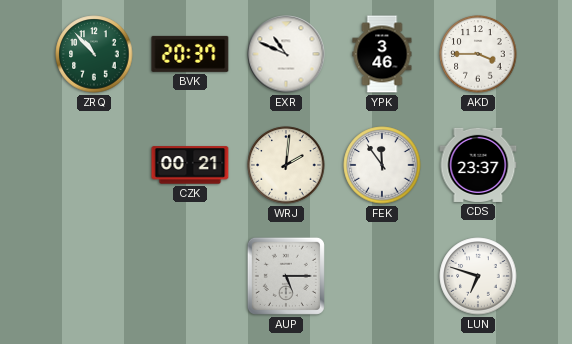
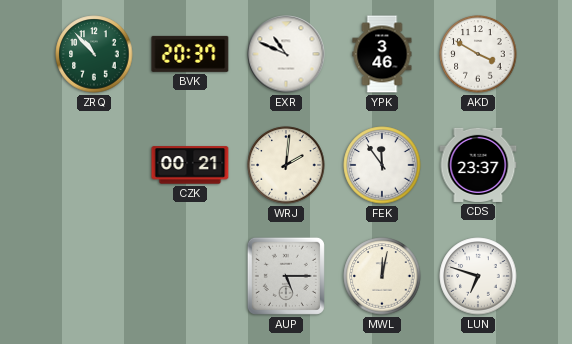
AKD: 3:45 -> 3:50 (478, 54)
MWL: none -> 12:02 (382, 276)
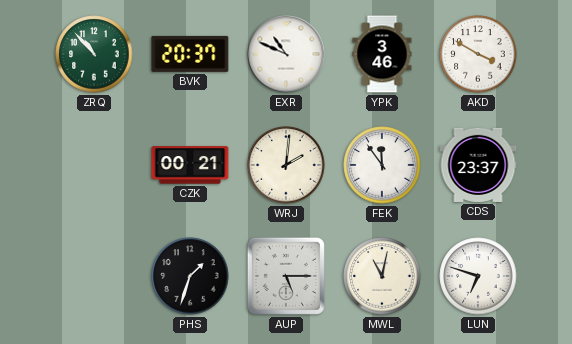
PHS: none -> 1:33 (190, 276)
MWL: 12:02 -> 11:02 (382, 276)
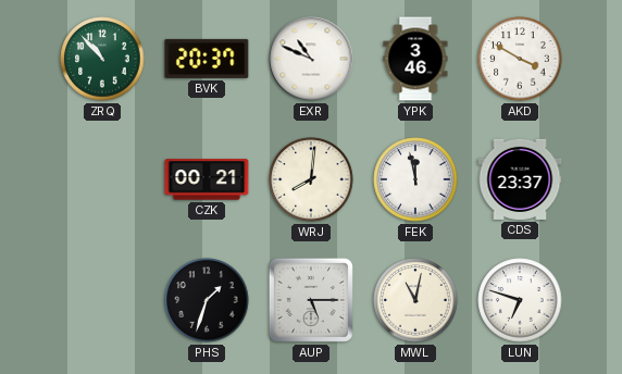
WRJ: 2:01 -> 8:01 (311, 179)
FEK: 11:54 -> 11:58 (415, 179)
